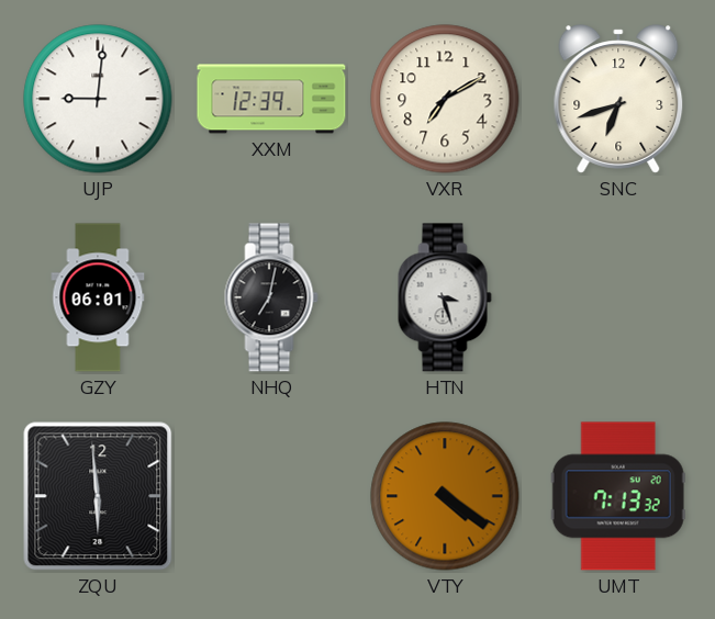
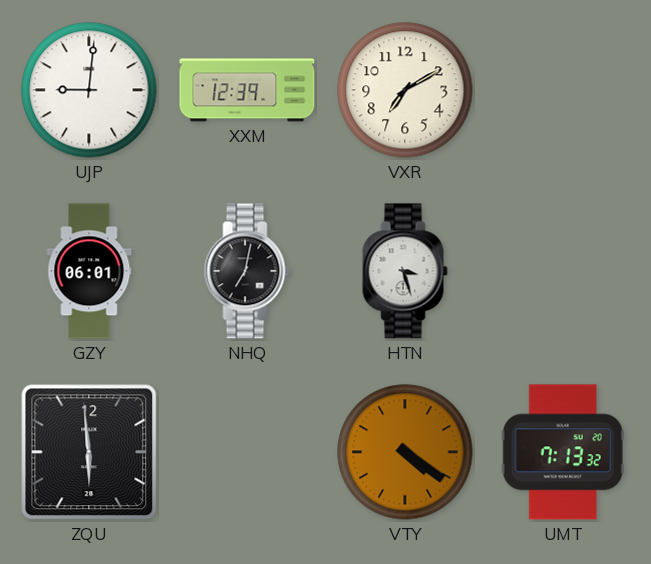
SNC: 6:42 -> none (618, 99)
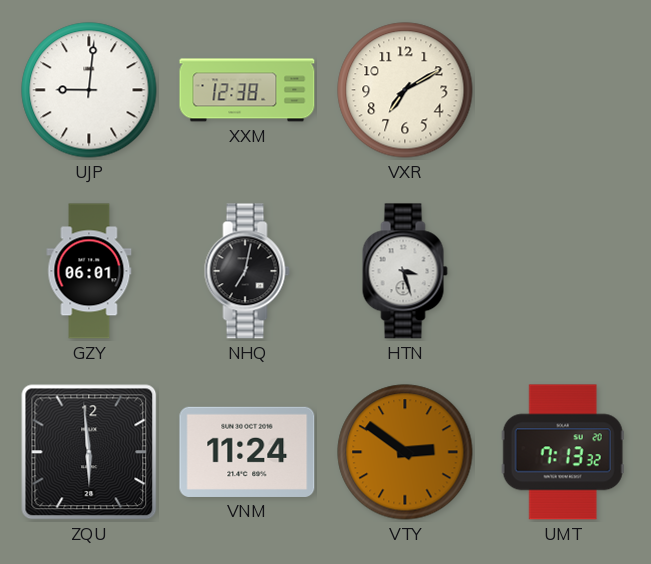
XXM: 12:39 -> 12:38 (247, 90)
VNM: none -> 11:24 (247, 452)
VTY: 4:21 -> 2:51 (405, 452)
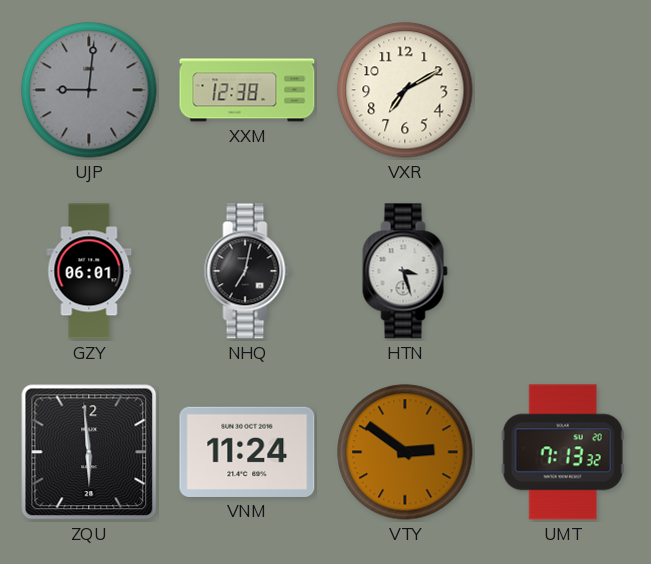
UJP dial: white -> grey (89, 90)
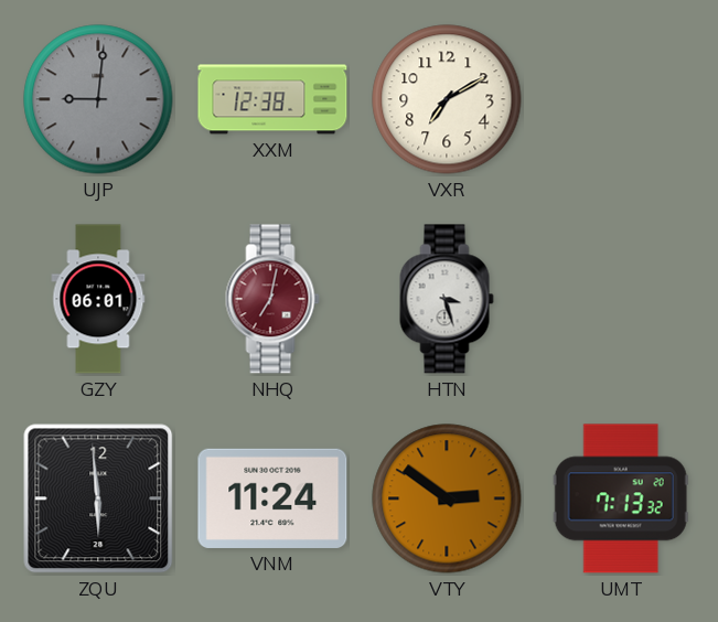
NHQ dial: black -> burgundy (272, 299)
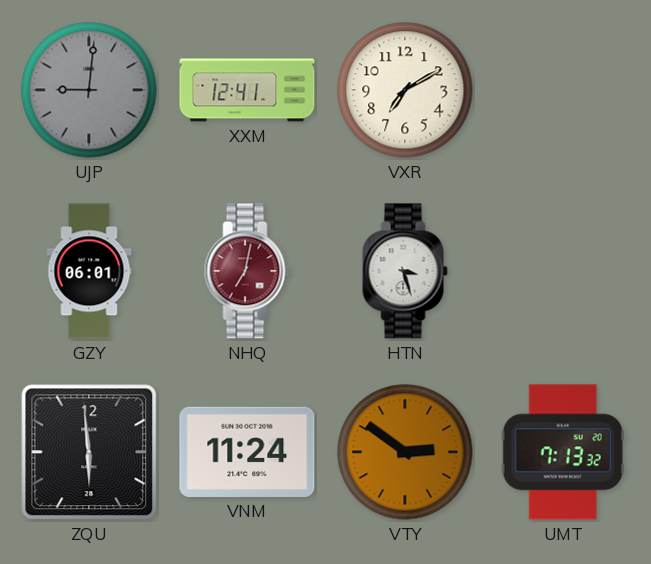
XXM: 12:38 -> 12:41 (247, 90)
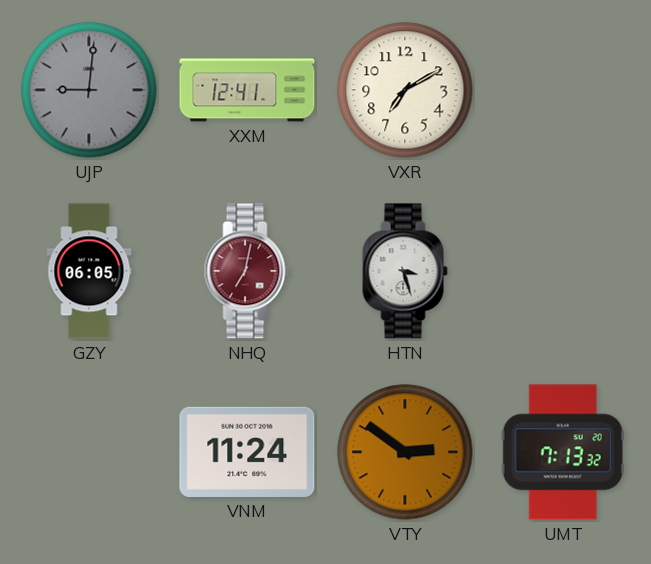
GZY: 06:01 -> 06:05 (89, 271)
ZQU: 5:59 -> none (89, 452)
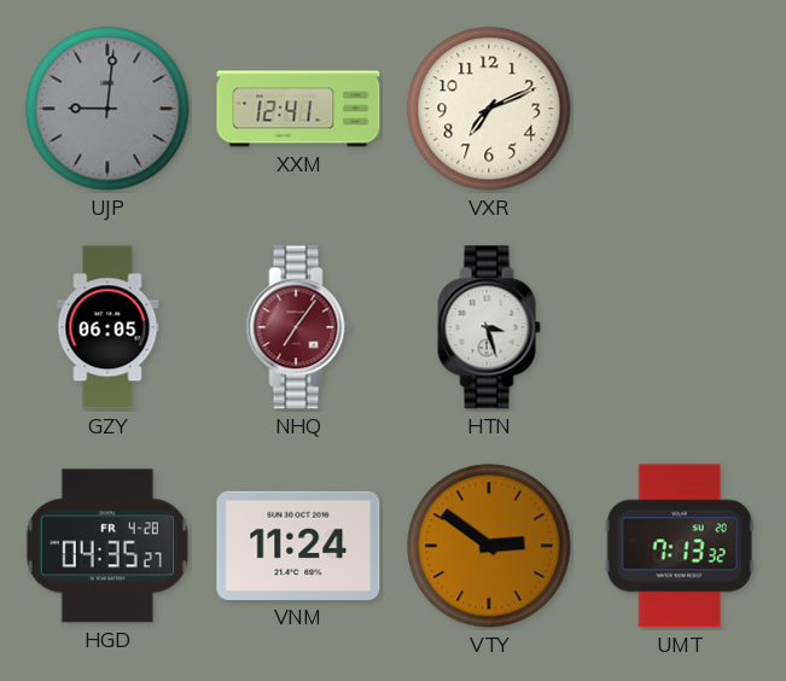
VXR: 7:10 -> 7:11 (489, 109)
NHQ: 7:02 -> 7:06 (298, 327)
HGD: none -> 04:35 (107, 546)
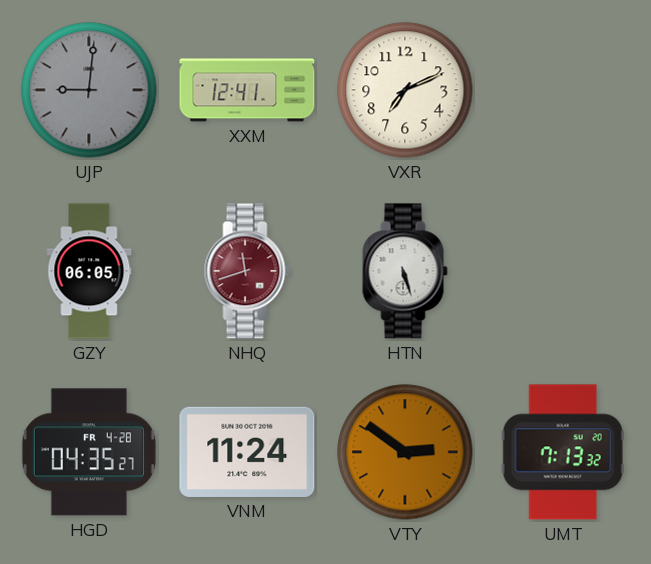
NHQ: 7:06 -> 11:42 (247, 271)
HTN: 3:27 -> 5:27 (405, 271)
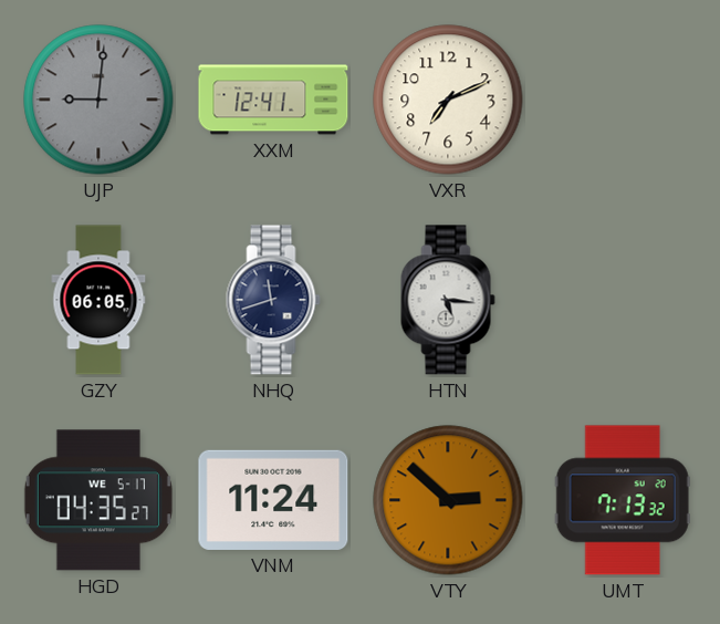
NHQ dial: burgundy -> navy (273, 300)
HTN: 5:27 -> 5:16 (448, 300)
HGD date: FR 4-28 -> WE 5-17 (98, 500)
VTY: 2:51 -> 2:52 (448, 500)
